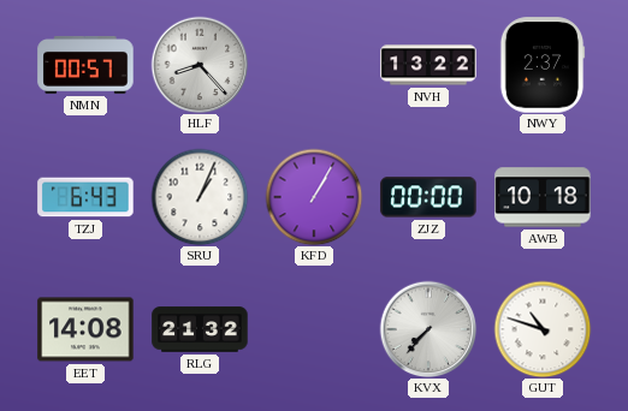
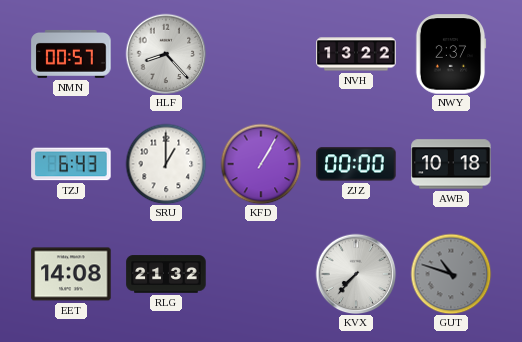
SRU: 1:04 -> 1:00 (166, 164)
GUT dial: white -> grey (451, 274)
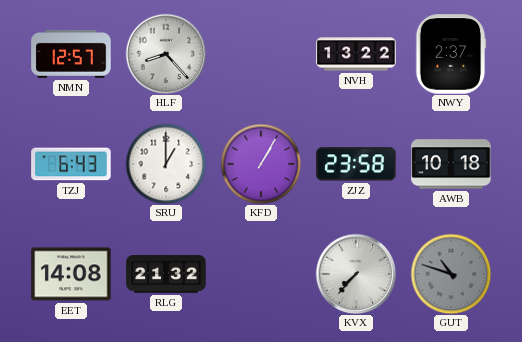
NMN: 00:57 -> 12:57 (71, 54)
ZJZ: 00:00 -> 23:58 (356, 164)
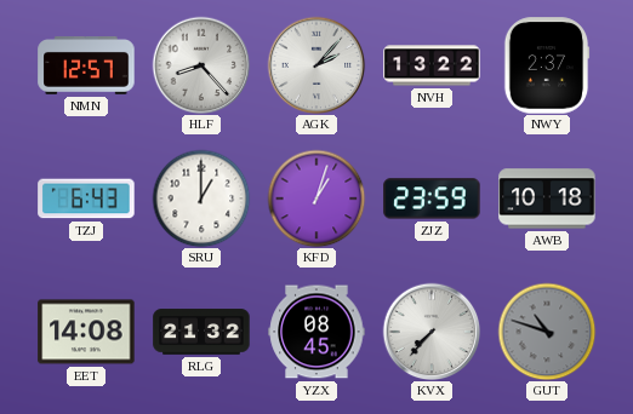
AGK: none -> 2:07 (316, 65)
KFD: 1:05 -> 1:03 (316, 199)
ZJZ: 23:58 -> 23:59 (432, 199)
YZX: none -> 08:45 (316, 332)
